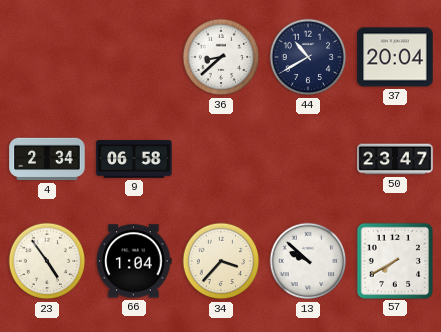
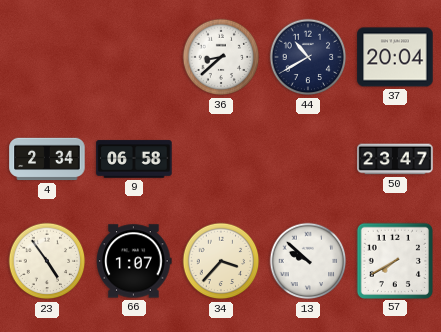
66: 1:04 -> 1:07 (134, 261)
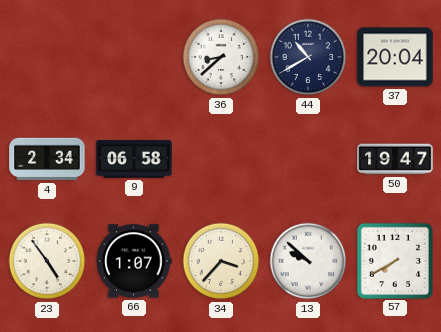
50: 23:47 -> 19:47 (395, 159)
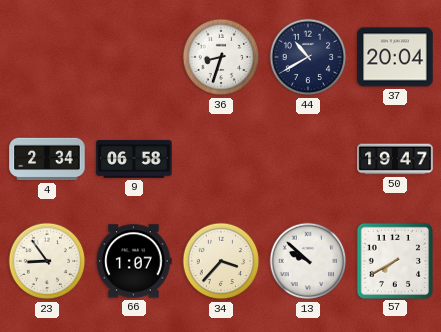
36: 8:38 -> 8:33 (221, 57)
23: 4:54 -> 8:54 (47, 261)
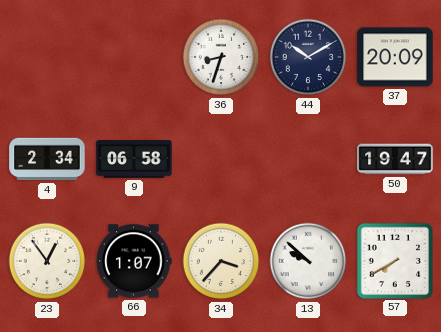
44: 10:40 -> 10:10 (308, 57)
37: 20:04 -> 20:09 (395, 57)
23: 8:54 -> 12:54 (47, 261)
